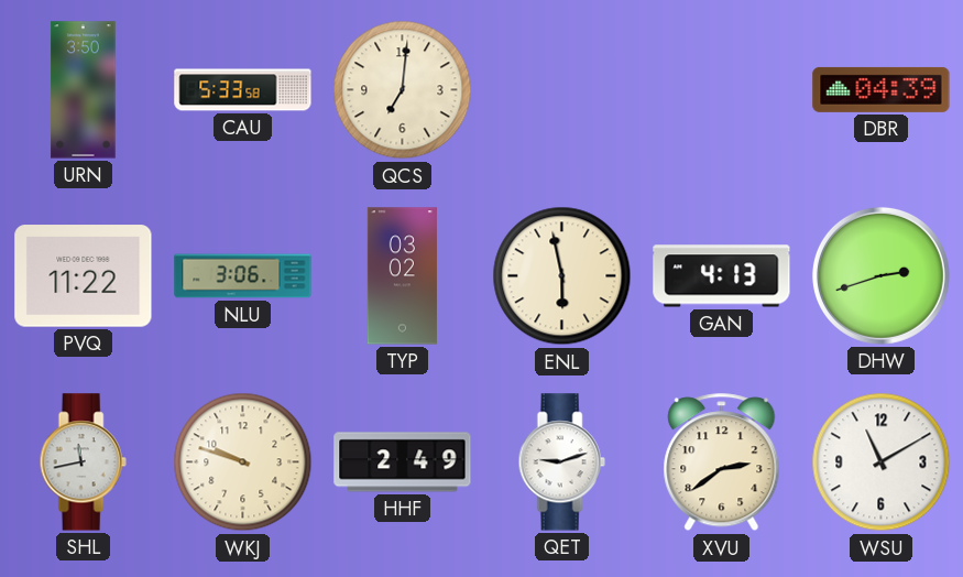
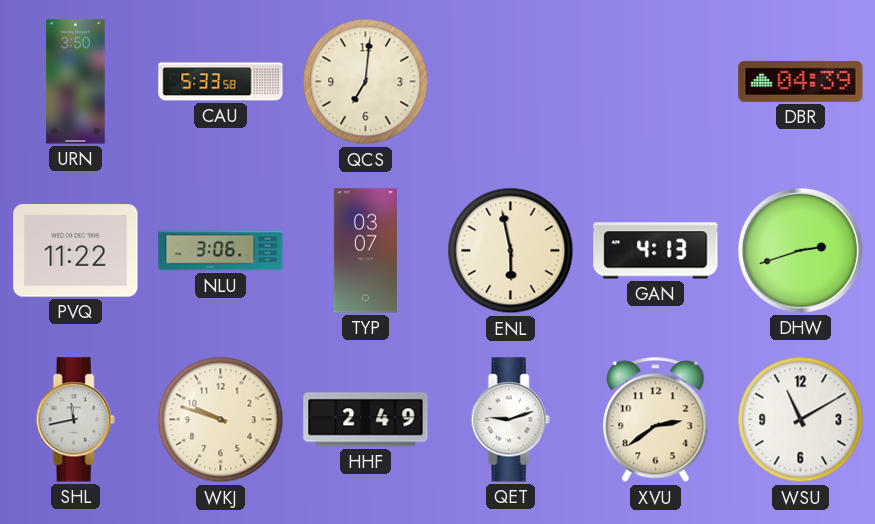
TYP: 03:02 -> 03:07 (365, 251)
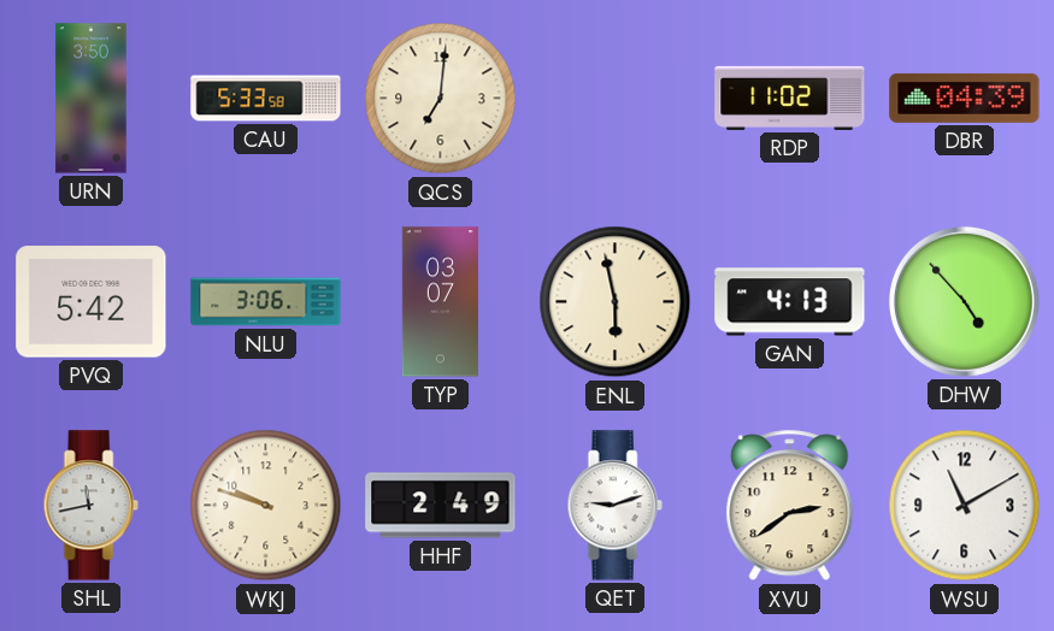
RDP: none -> 11:02 (790, 98)
PVQ: 11:22 -> 5:42 (92, 302)
DHW: 2:42 -> 4:53 (964, 301)
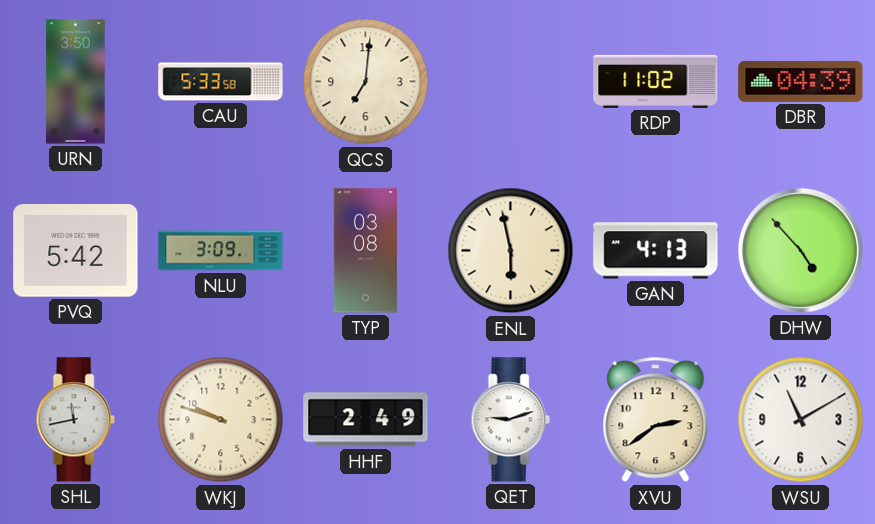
NLU: 3:06 -> 3:09 (221, 251)
TYP: 03:07 -> 03:08 (365, 251)
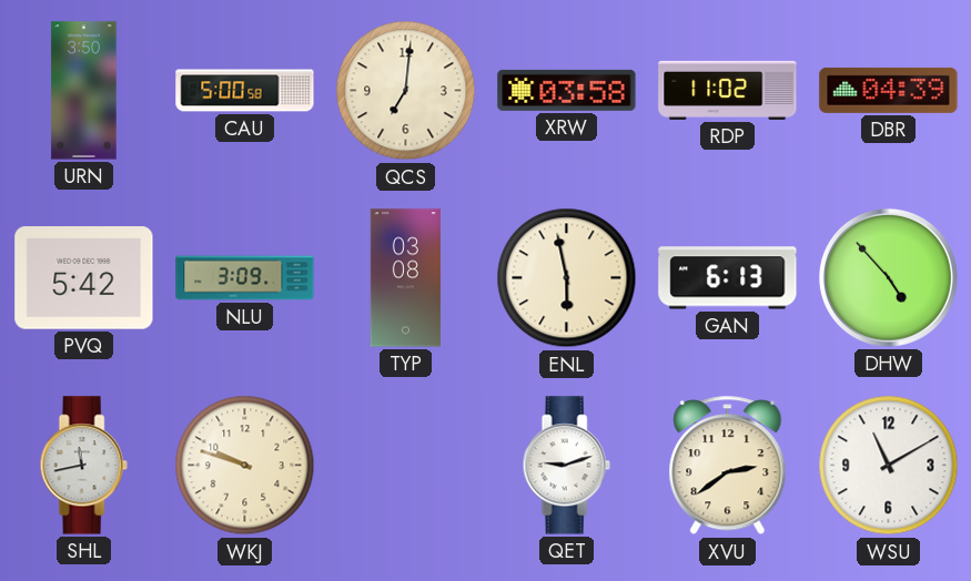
CAU: 5:33 -> 5:00 (245, 91)
XRW: none -> 03:58 (567, 90)
GAN: 4:13 -> 6:13 (728, 278)
HHF: 2:49 -> none (366, 420)
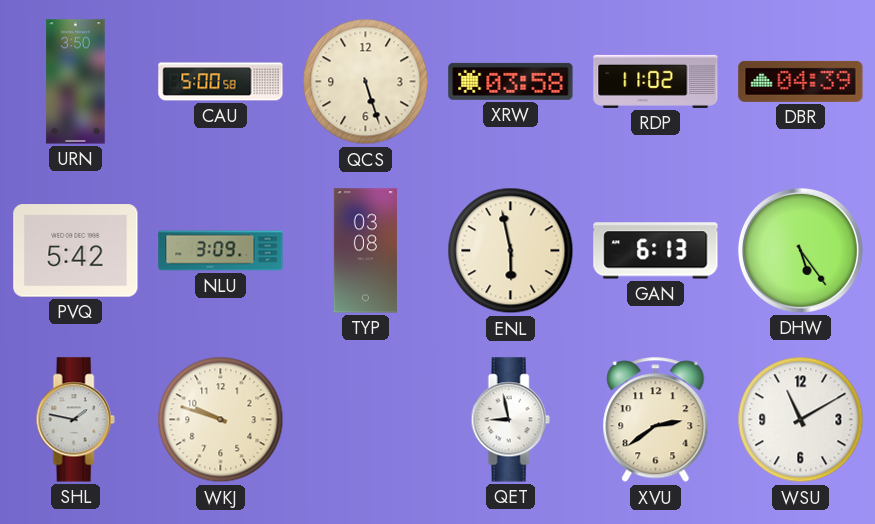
QCS: 7:01 -> 5:27 (366, 82)
DHW: 4:53 -> 5:24 (800, 250)
SHL: 11:43 -> 1:47 (75, 420)
QET: 9:12 -> 8:58 (510, 420)
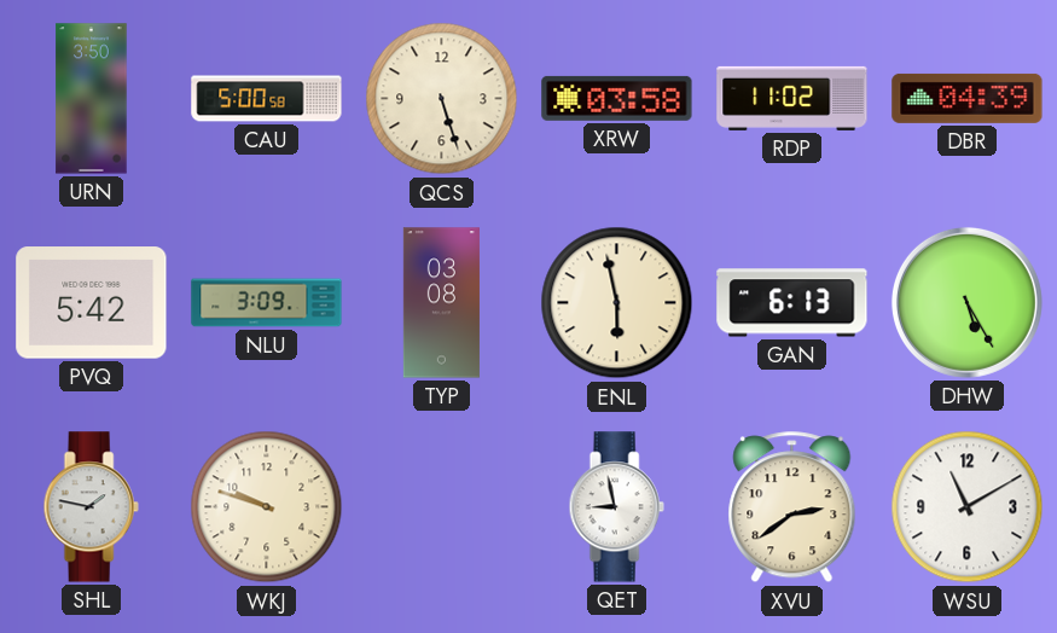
DHW: 5:24 -> 5:25 (966, 302)
